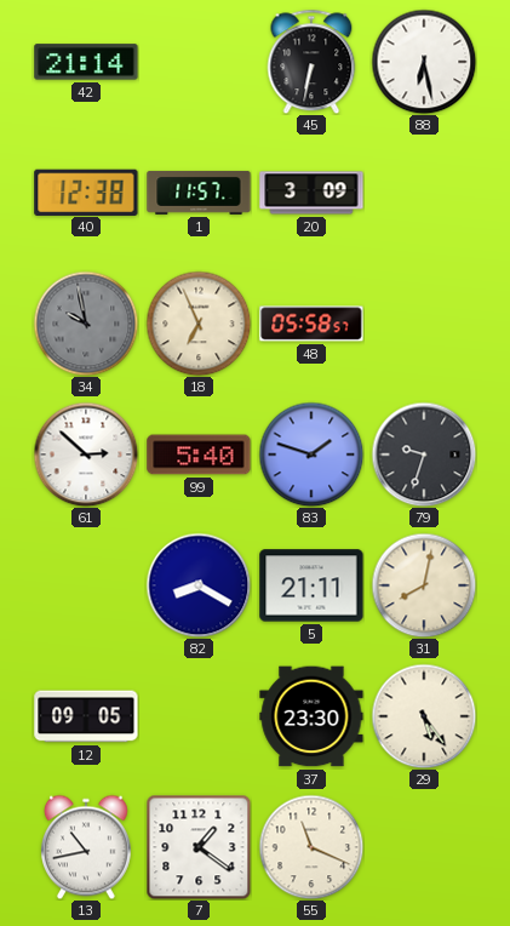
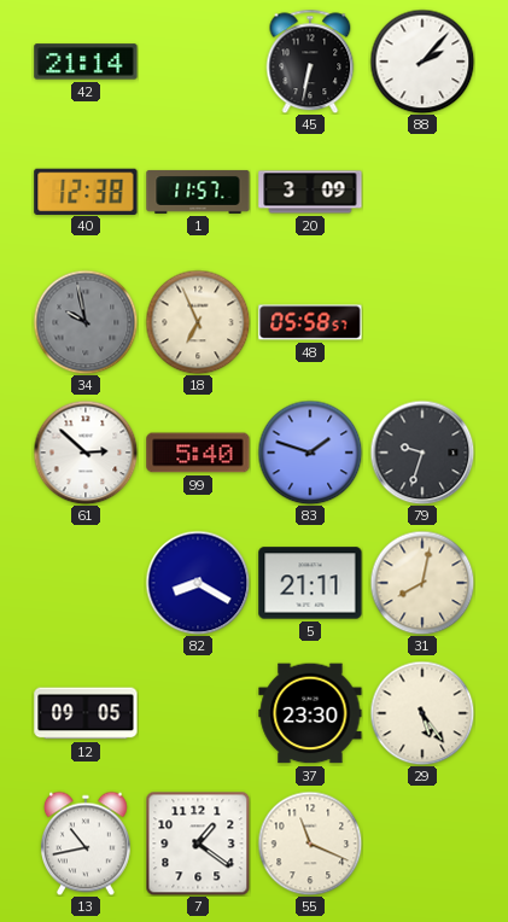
88: 6:28 -> 2:07 (422, 62)
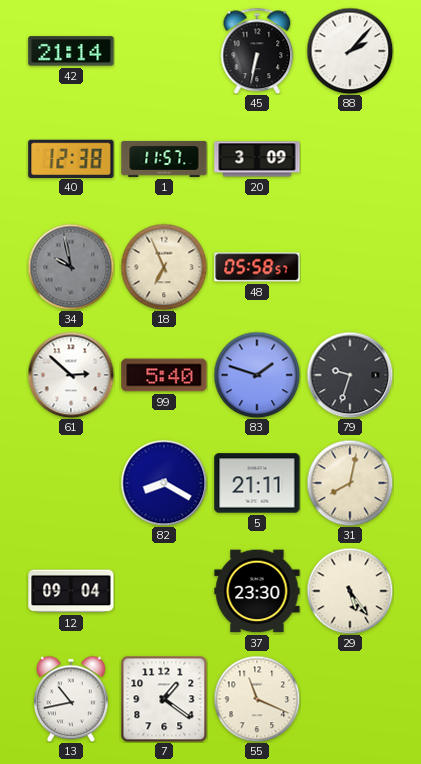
12: 09:05 -> 09:04 (71, 591)
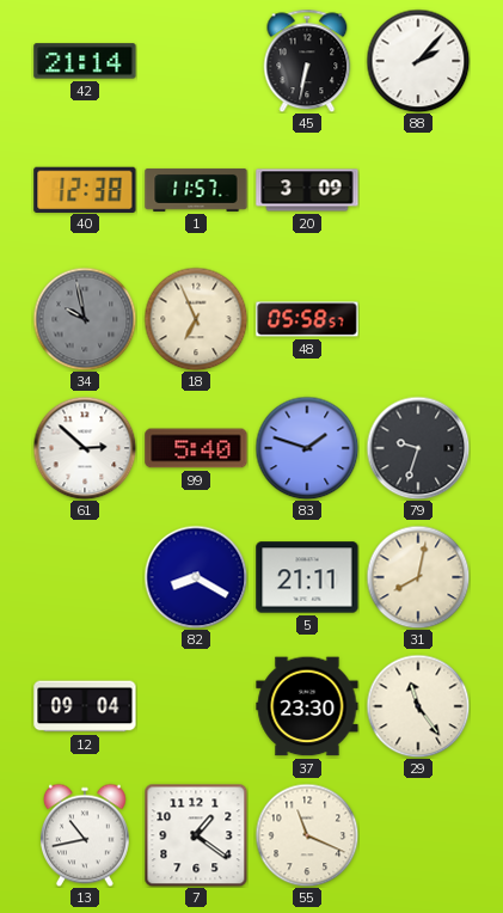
29: 5:24 -> 11:24 (418, 706)
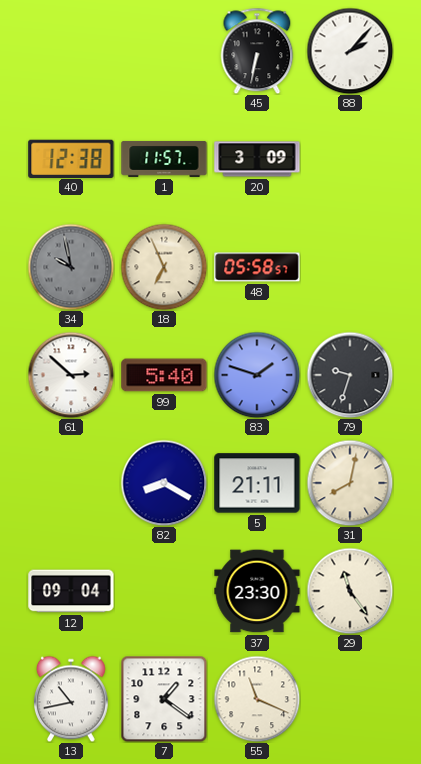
42: 21:14 -> none (85, 61)
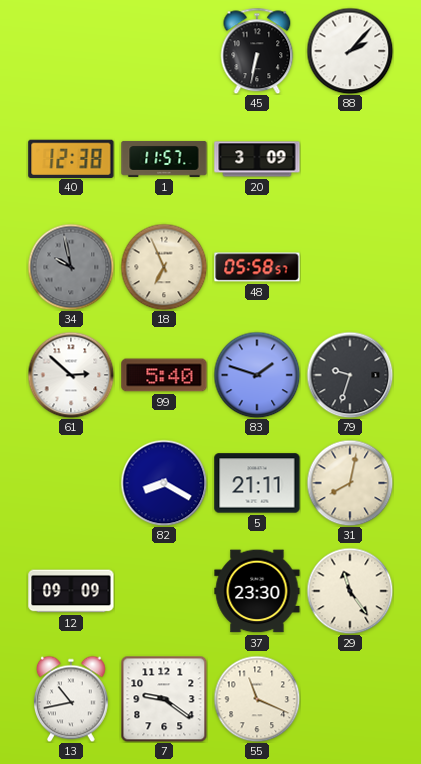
12: 09:04 -> 09:09 (71, 591)
7: 1:21 -> 9:21 (164, 699)
